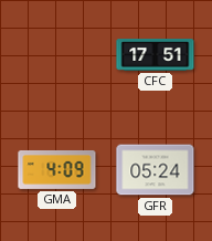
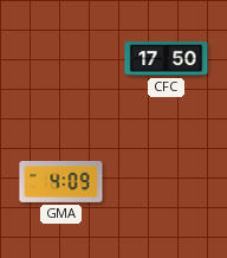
CFC: 17:51 -> 17:50 (167, 59)
GFR: 05:24 -> none (156, 170)
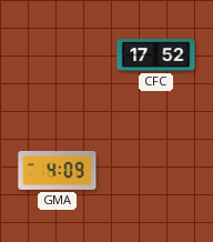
CFC: 17:50 -> 17:52 (156, 56)
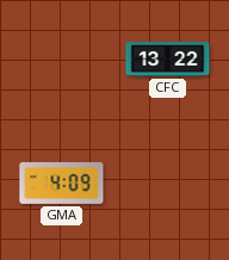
CFC: 17:52 -> 13:22 (168, 60)
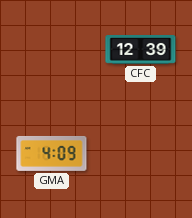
CFC: 13:22 -> 12:39 (141, 50)
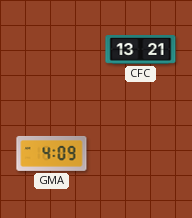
CFC: 12:39 -> 13:21 (141, 50)
